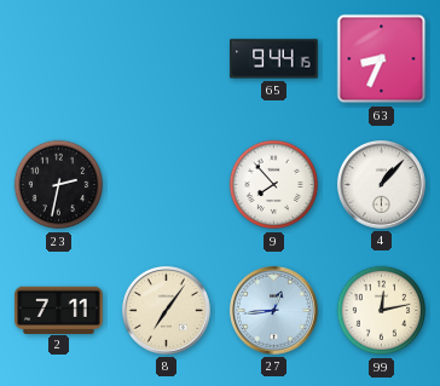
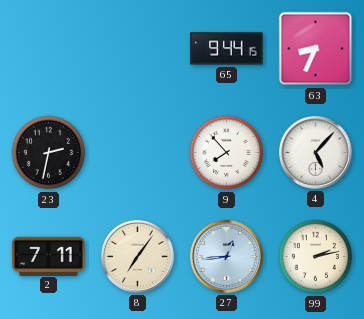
4: 1:07 -> 5:07 (315, 152)
99: 12:13 -> 2:13 (316, 257)
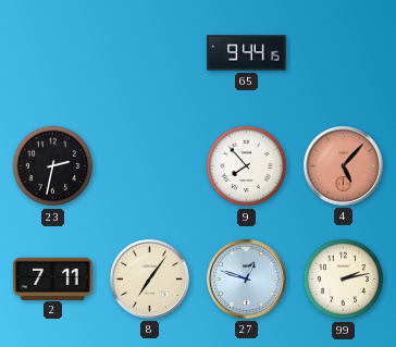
63: 8:34 -> none (316, 49)
4 dial: white -> salmon (343, 165)
27: 12:44 -> 12:48 (246, 278)
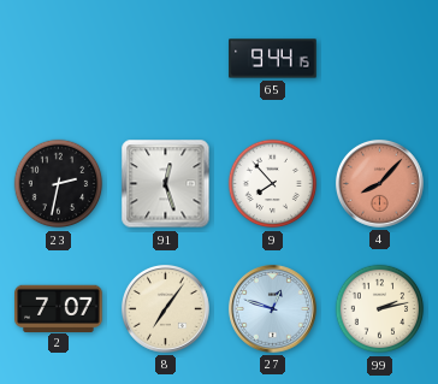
91: none -> 12:27 (166, 184)
4: 5:07 -> 8:07 (379, 183)
2: 7:11 -> 7:07 (59, 308)
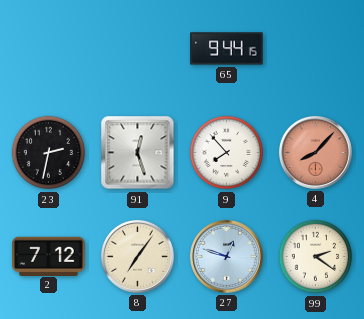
2: 7:07 -> 7:12 (49, 256)
99: 2:13 -> 2:21 (316, 257)
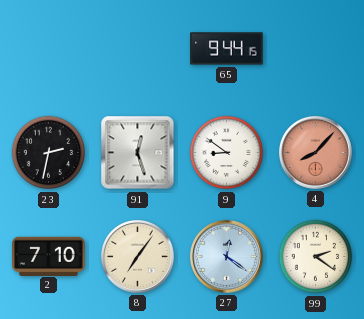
9: 7:53 -> 8:51 (227, 153)
2: 7:12 -> 7:10 (49, 256)
27: 12:48 -> 12:21 (226, 256)
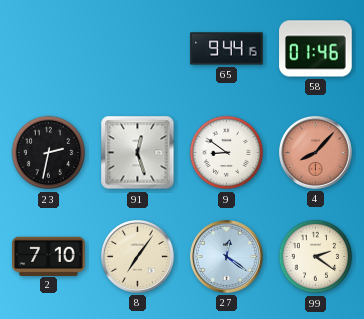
58: none -> 01:46 (316, 49)
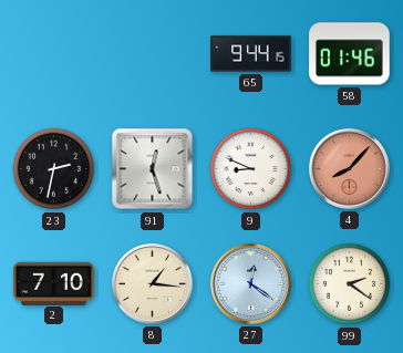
9: 8:51 -> 8:49 (251, 169)
8: 7:06 -> 1:16 (152, 283)
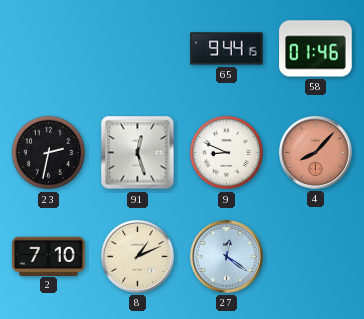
8: 1:16 -> 1:11 (137, 256)
99: 2:21 -> none (350, 284)
